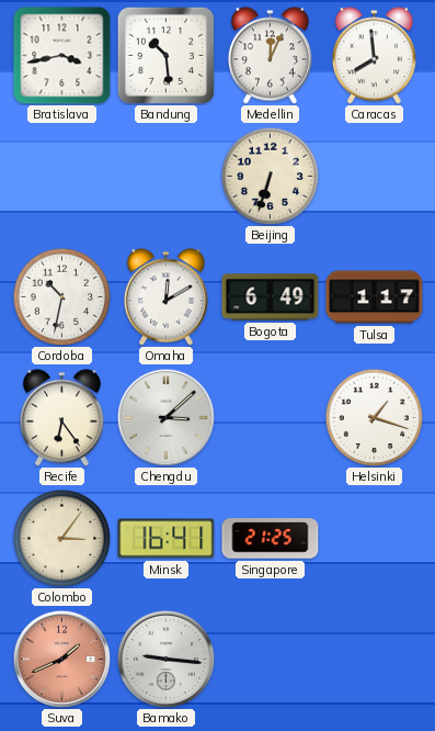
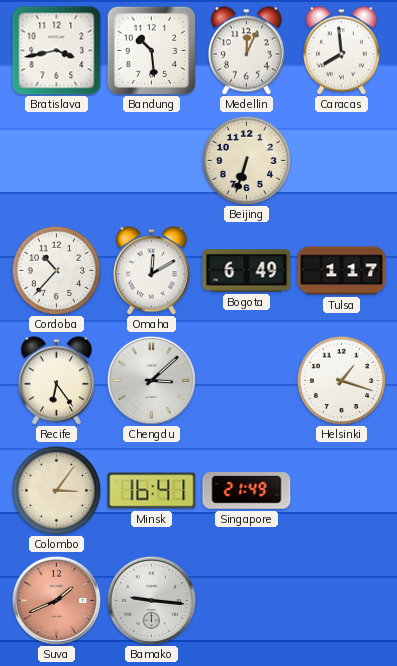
Cordoba: 10:32 -> 10:37 (56, 270)
Singapore: 21:25 -> 21:49 (247, 491)
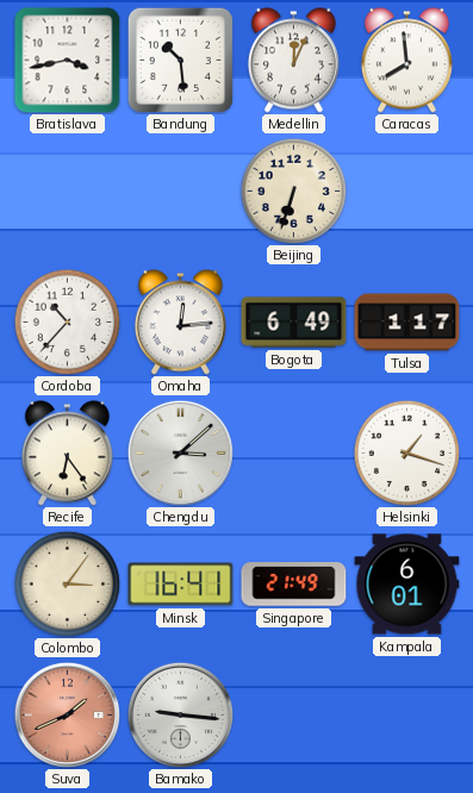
Omaha: 12:10 -> 12:14 (180, 323)
Kampala: none -> 6:01 (407, 585)
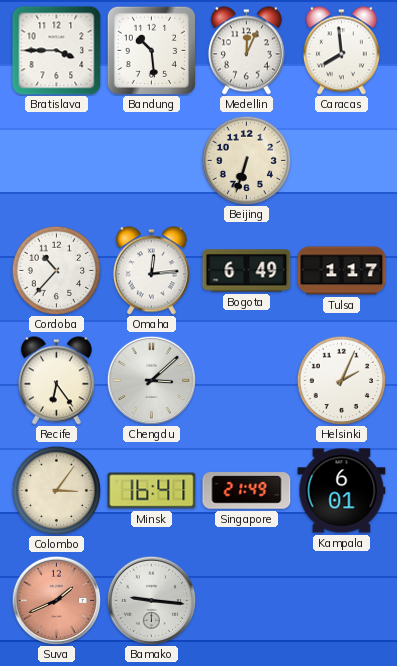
Bratislava: 3:43 -> 3:45 (57, 51)
Helsinki: 1:18 -> 2:04 (341, 380)
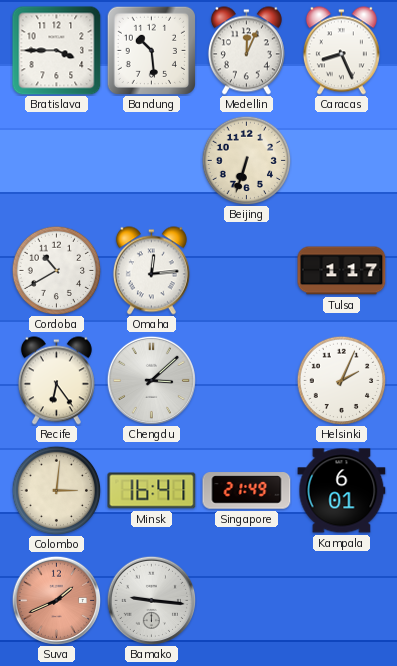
Caracas: 7:59 -> 8:26 (341, 51)
Cordoba: 10:37 -> 10:40 (56, 270)
Bogota: 6:49 -> none (247, 271)
Colombo: 3:06 -> 3:01 (56, 490)
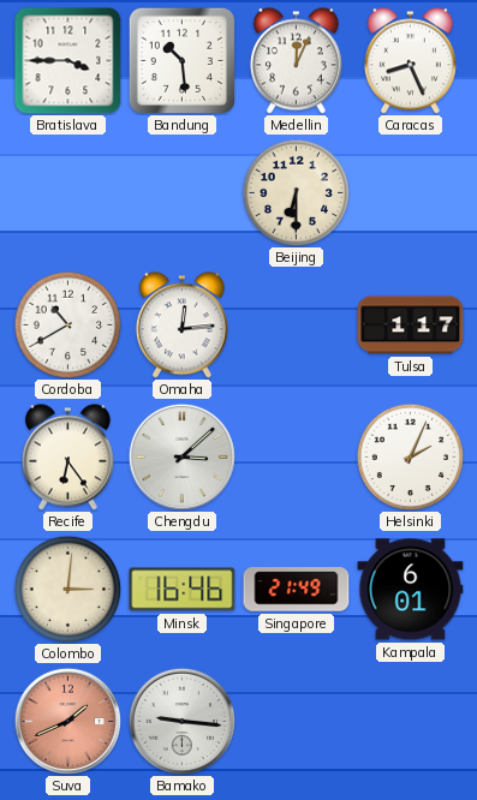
Beijing: 6:33 -> 6:30 (296, 192)
Minsk: 16:41 -> 16:46 (183, 590)
